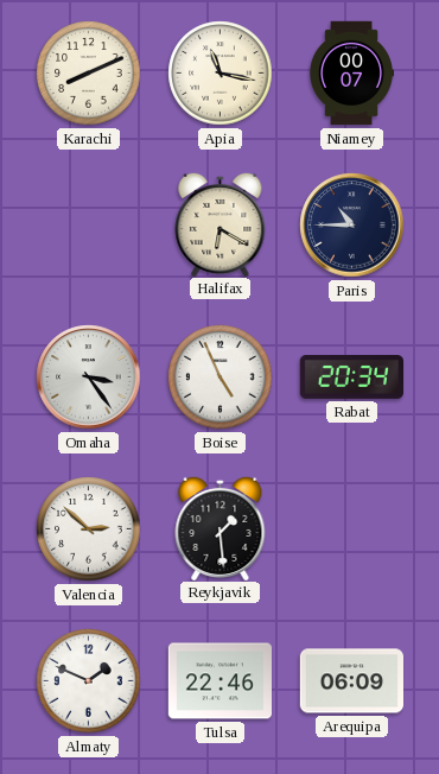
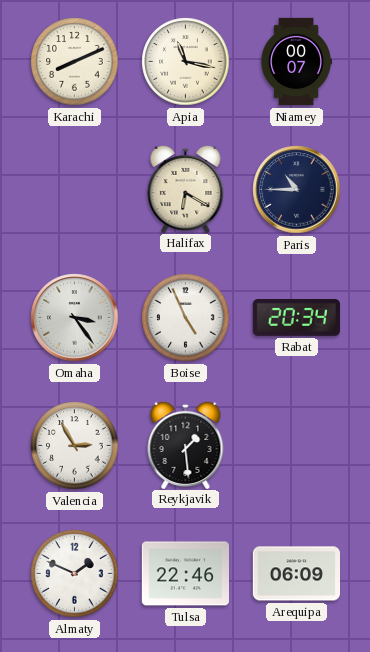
Valencia: 2:52 -> 2:55 (75, 446)
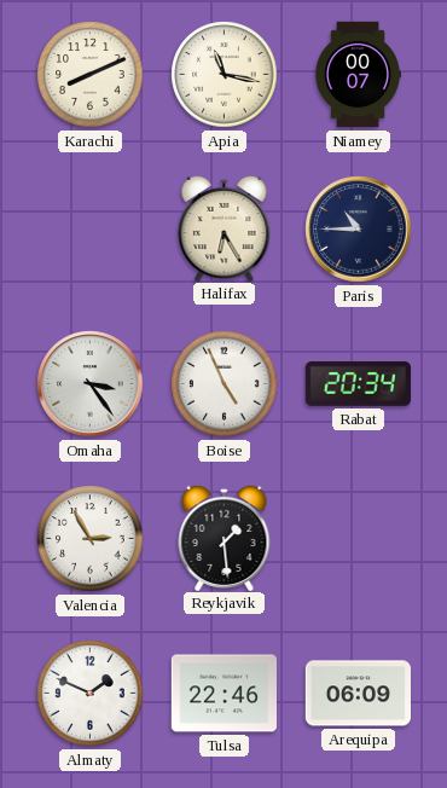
Halifax: 6:20 -> 6:25 (225, 227)
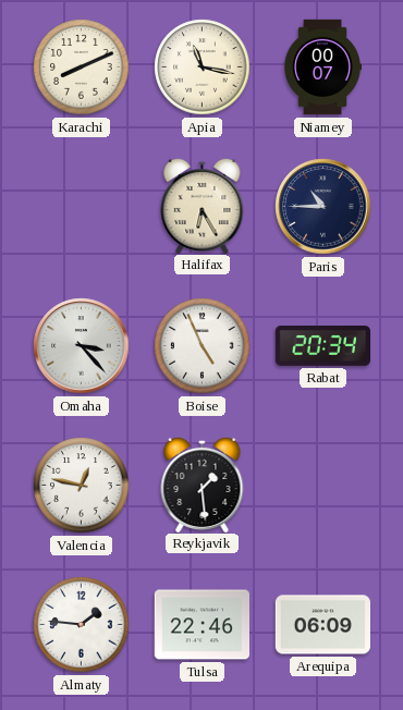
Omaha: 3:24 -> 3:23 (82, 346)
Valencia: 2:55 -> 12:47 (82, 486)
Almaty: 1:49 -> 1:46 (82, 625)
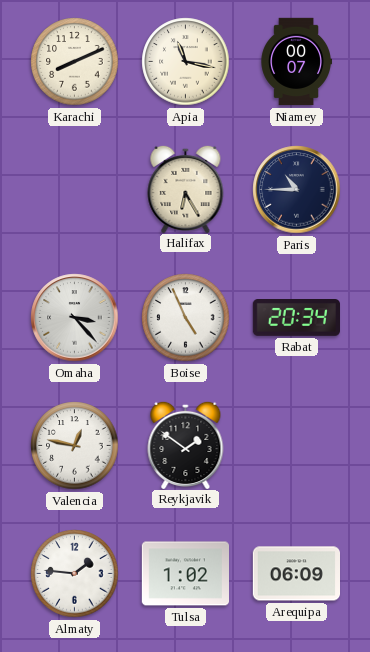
Reykjavik: 1:29 -> 1:51 (186, 444)
Tulsa: 22:46 -> 1:02 (185, 574)
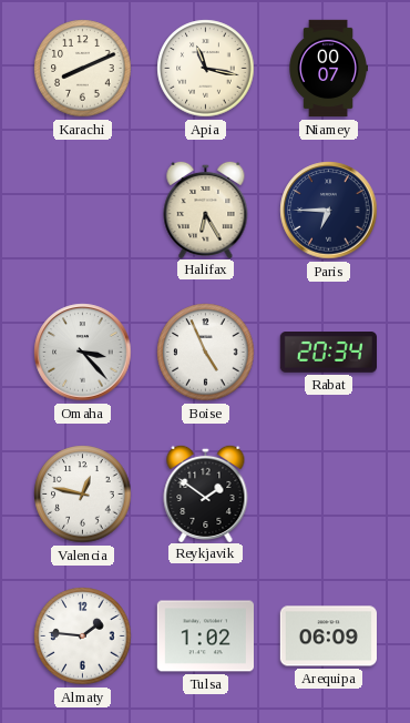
Paris: 10:45 -> 6:45 (329, 211)
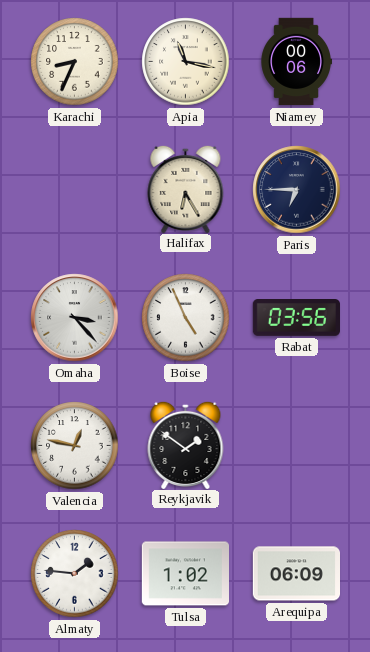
Karachi: 8:11 -> 8:34 (75, 62)
Niamey: 00:07 -> 00:06 (296, 62)
Rabat: 20:34 -> 03:56 (296, 318)
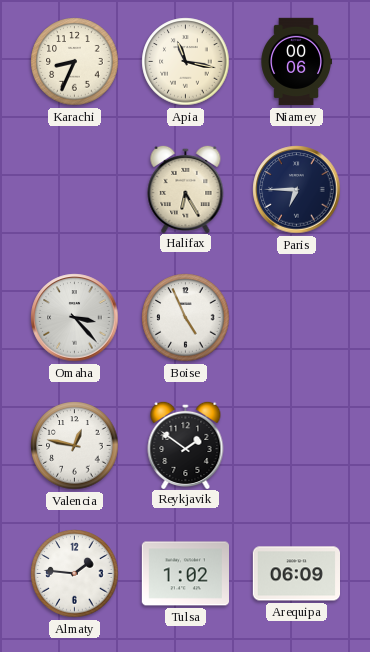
Rabat: 03:56 -> none (296, 318)
